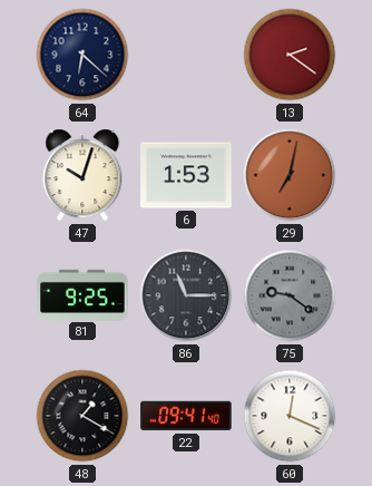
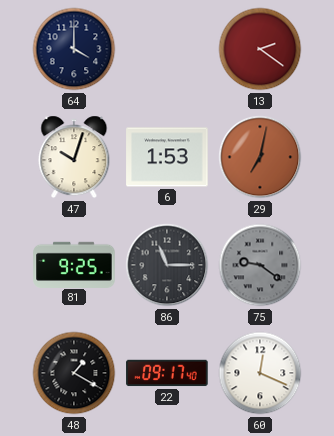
64: 6:22 -> 4:00 (74, 49)
22: 09:41 -> 09:17 (167, 373)
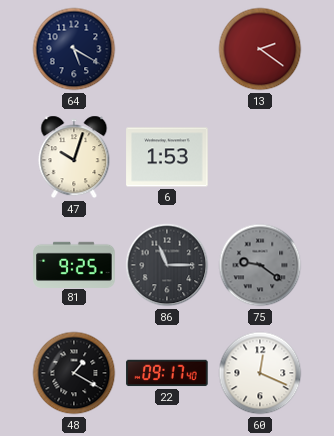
64: 4:00 -> 5:20 (74, 49)
29: 7:02 -> none (260, 157)
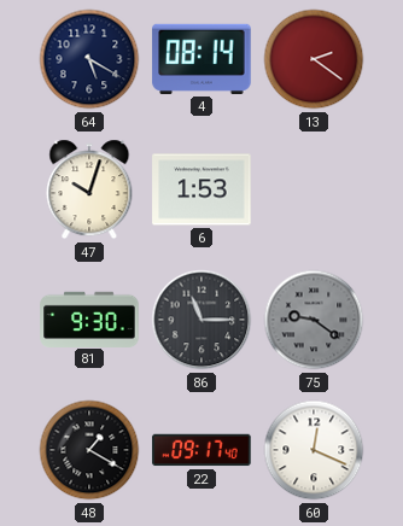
4: none -> 08:14 (201, 59)
81: 9:25 -> 9:30 (89, 318)
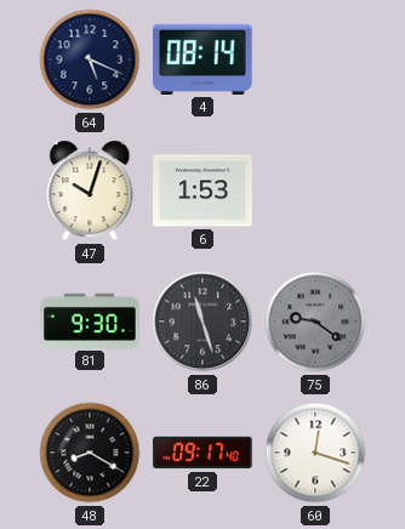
64: 5:20 -> 5:19 (90, 59)
13: 2:21 -> none (314, 59)
86: 11:15 -> 11:27 (202, 322)
48: 1:20 -> 8:20 (90, 453)
60: 12:19 -> 12:18 (315, 453)
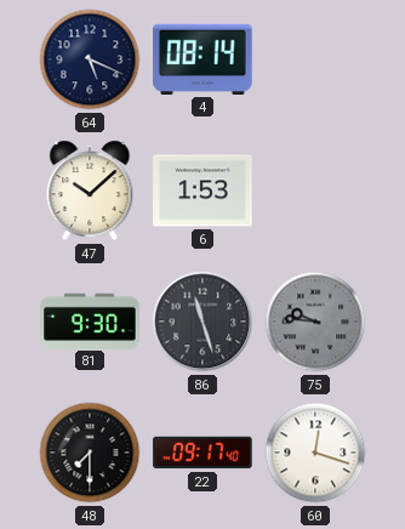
47: 10:03 -> 10:08 (90, 190)
75: 9:21 -> 9:46 (315, 322)
48: 8:20 -> 7:30 (90, 453)
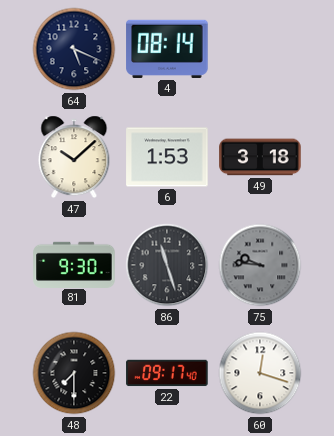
49: none -> 3:18 (260, 157)
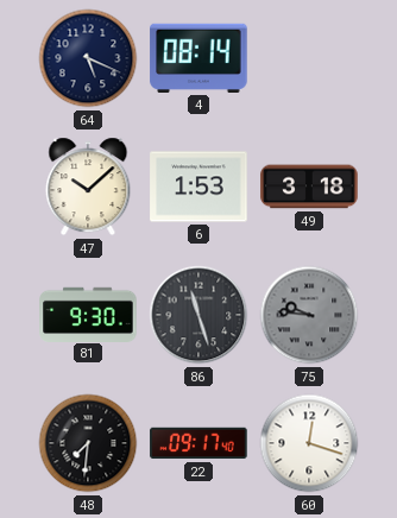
48: 7:30 -> 7:31 (88, 443)
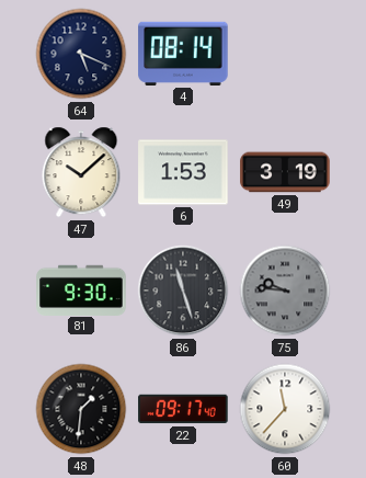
49: 3:18 -> 3:19 (285, 172)
48: 7:31 -> 1:31 (81, 409)
60: 12:18 -> 11:37 (285, 409)
